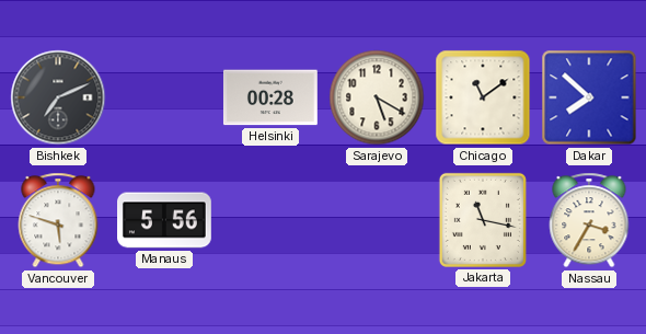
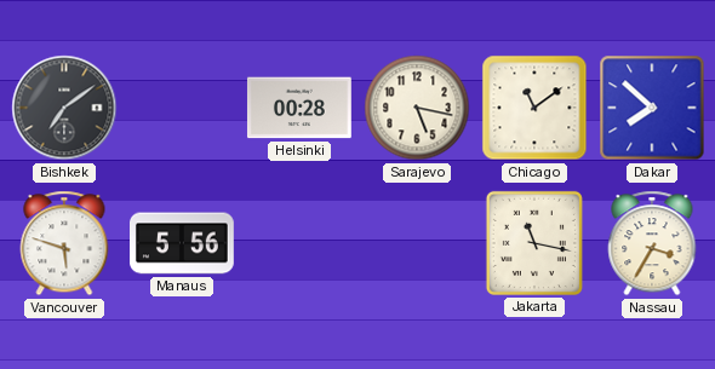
Bishkek: 7:11 -> 7:09 (64, 108)
Sarajevo: 5:20 -> 5:17 (417, 108)
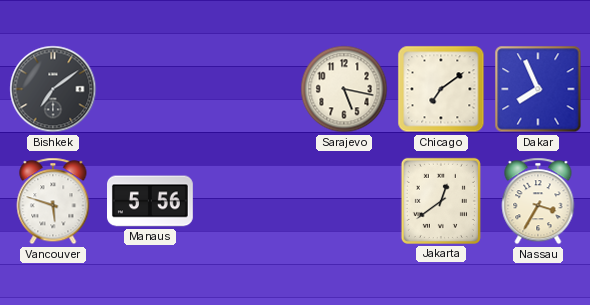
Helsinki: 00:28 -> none (299, 108)
Chicago: 11:09 -> 7:09 (441, 89)
Dakar: 7:52 -> 7:56 (538, 89)
Jakarta: 11:17 -> 12:39 (441, 201)
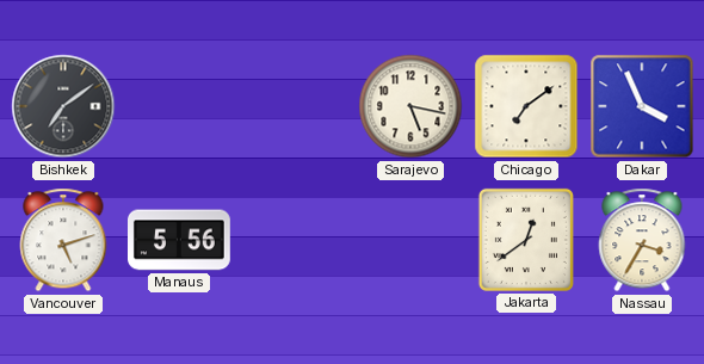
Dakar: 7:56 -> 3:56 (642, 106)
Vancouver: 5:48 -> 5:12 (63, 240)
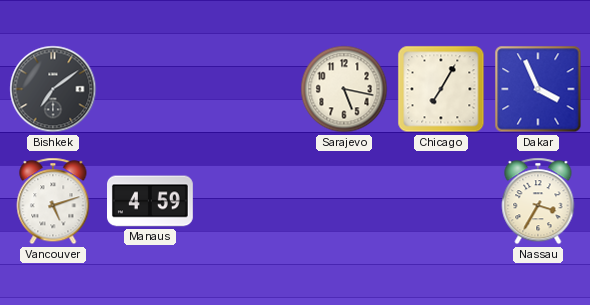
Chicago: 7:09 -> 7:05 (441, 89)
Manaus: 5:56 -> 4:59 (151, 201)
Jakarta: 12:39 -> none (526, 240)
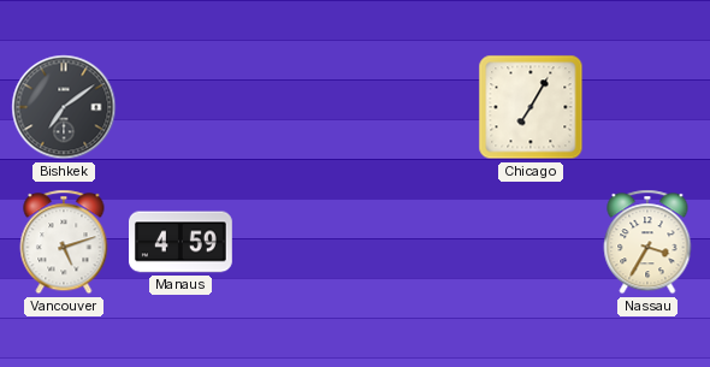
Sarajevo: 5:17 -> none (344, 89)
Dakar: 3:56 -> none (538, 89)
